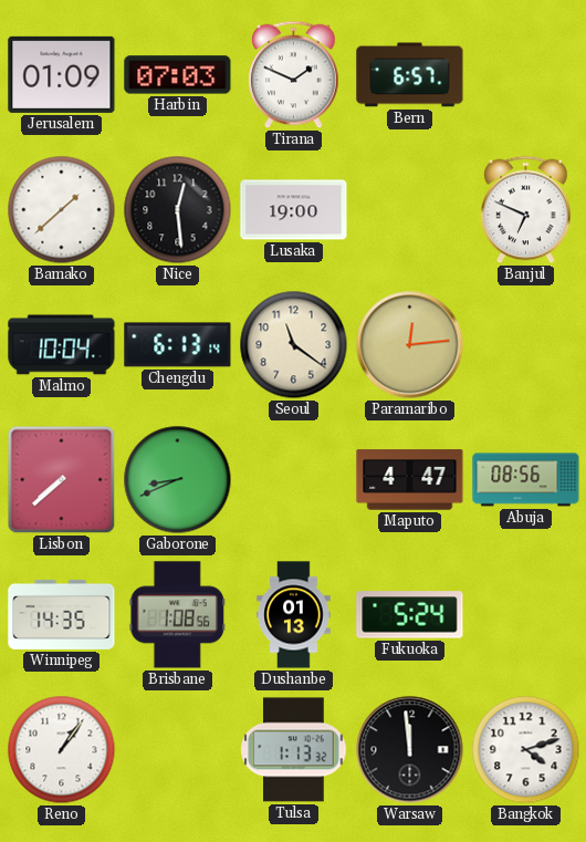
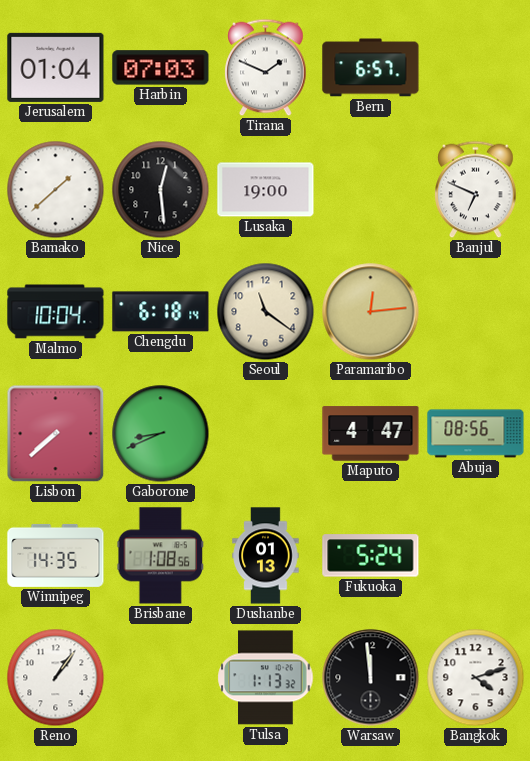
Jerusalem: 01:09 -> 01:04 (56, 67)
Chengdu: 6:13 -> 6:18 (161, 312)
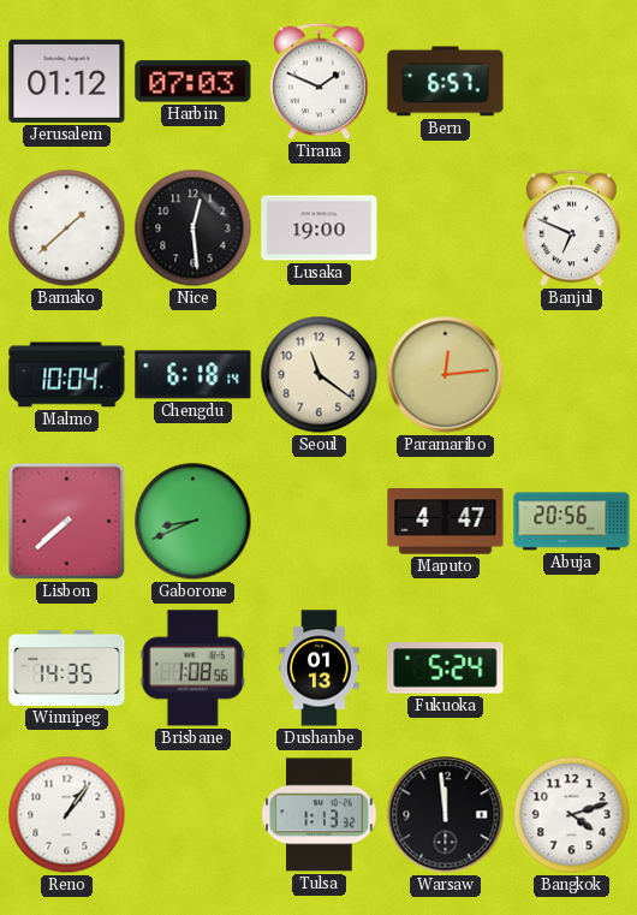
Jerusalem: 01:04 -> 01:12 (67, 81)
Abuja: 08:56 -> 20:56 (572, 522)
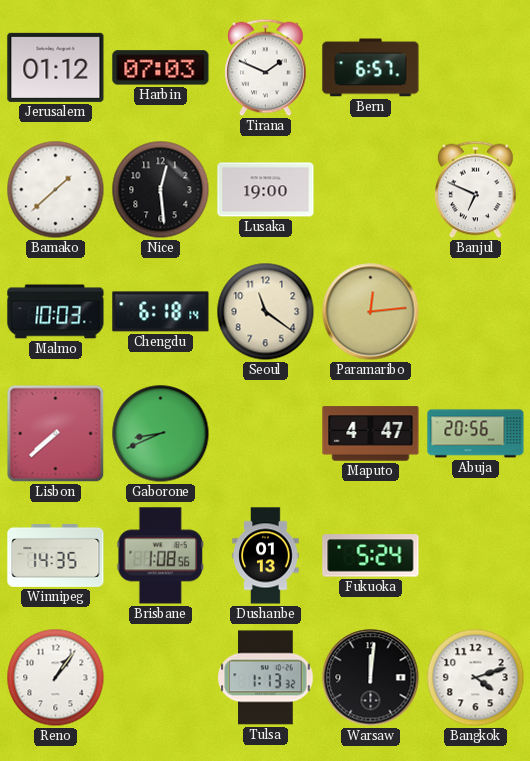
Malmo: 10:04 -> 10:03 (56, 312)
Warsaw: 11:59 -> 12:01 (371, 678)
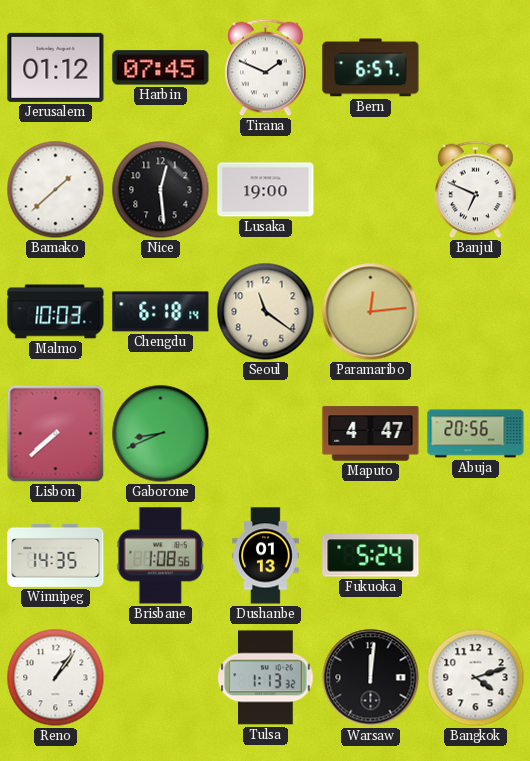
Harbin: 07:03 -> 07:45 (161, 68)
